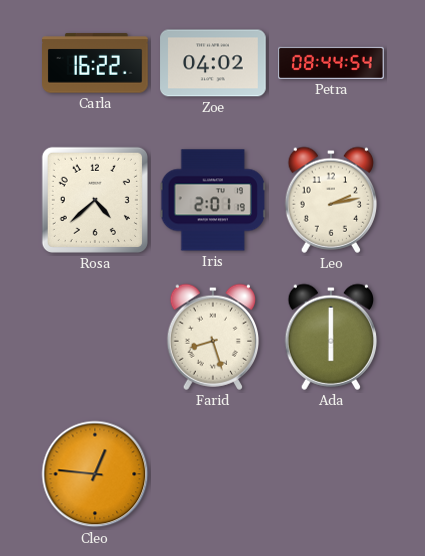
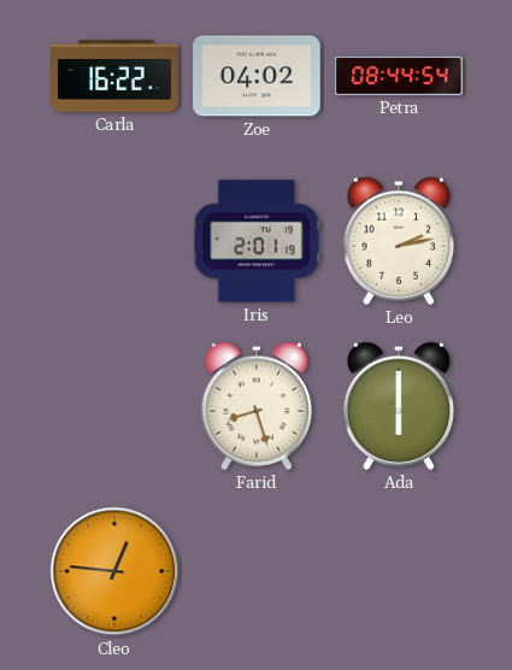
Rosa: 4:38 -> none (95, 200)
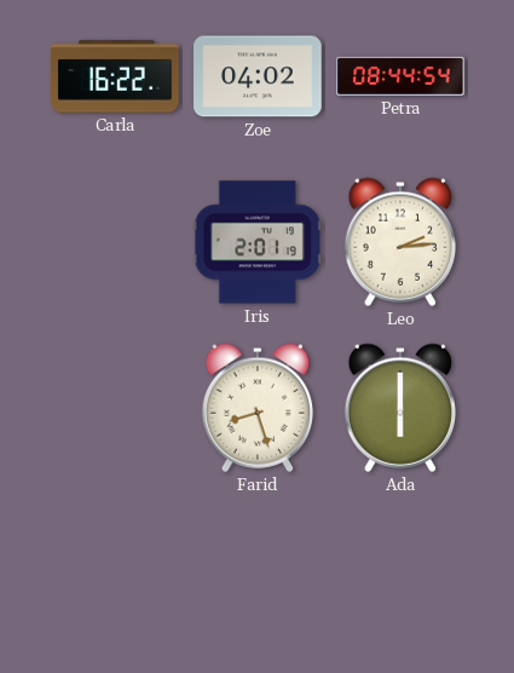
Leo: 2:13 -> 2:14 (400, 242)
Cleo: 12:46 -> none (114, 571)
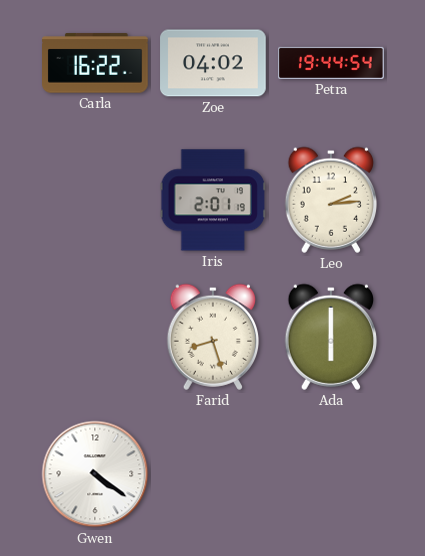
Petra: 08:44 -> 19:44 (331, 63)
Gwen: none -> 4:21 (95, 474)
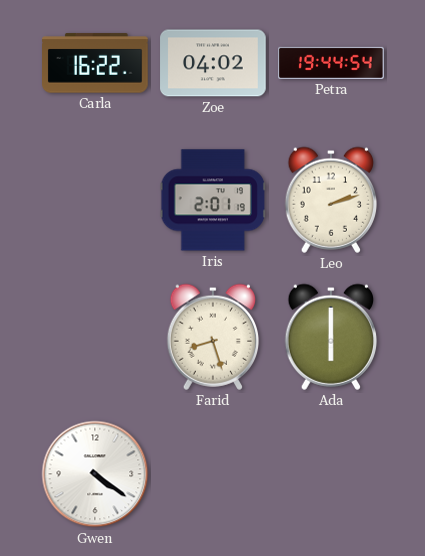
Leo: 2:14 -> 2:12 (331, 200)
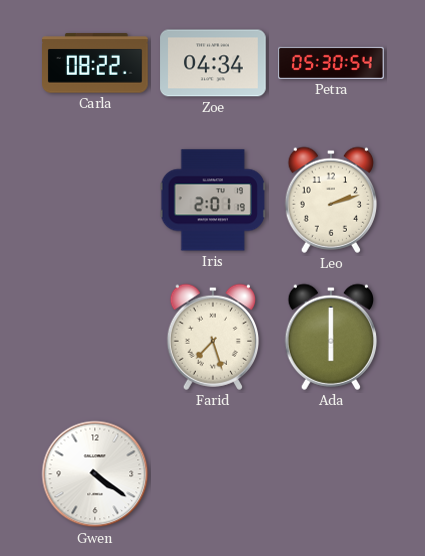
Carla: 16:22 -> 08:22 (96, 63)
Zoe: 04:02 -> 04:34 (213, 63)
Petra: 19:44 -> 05:30 (331, 63)
Farid: 8:27 -> 7:27 (213, 337)
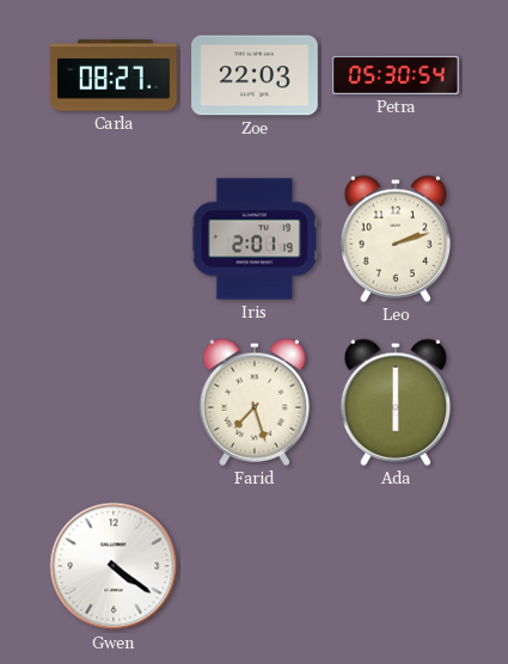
Carla: 08:22 -> 08:27 (115, 75)
Zoe: 04:34 -> 22:03 (255, 75)
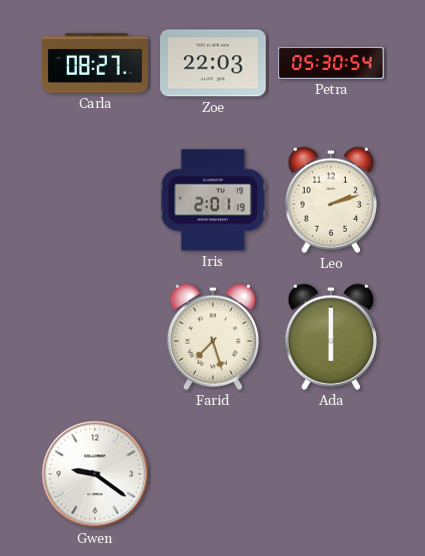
Gwen: 4:21 -> 9:21 (95, 474)
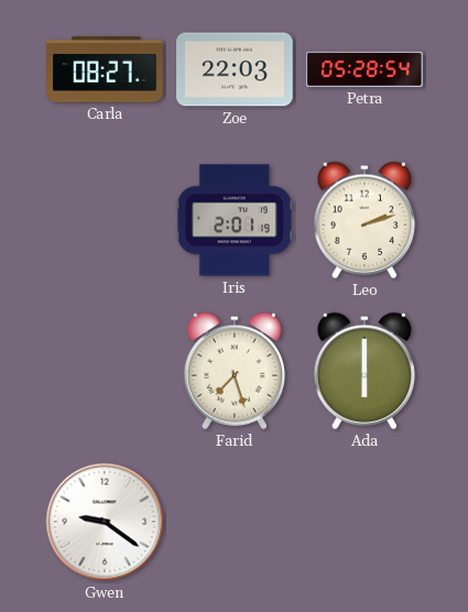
Petra: 05:30 -> 05:28 (364, 69)
